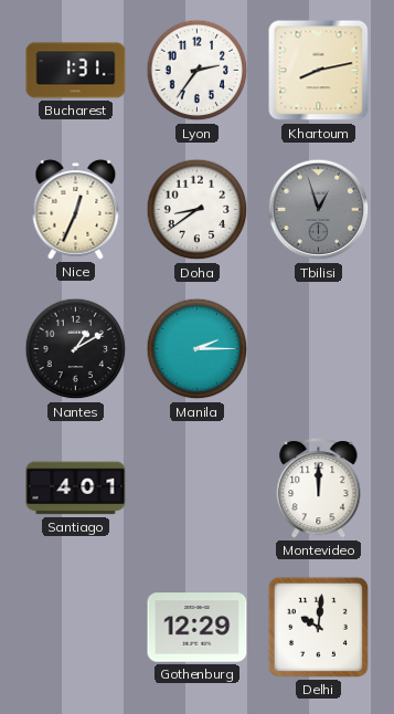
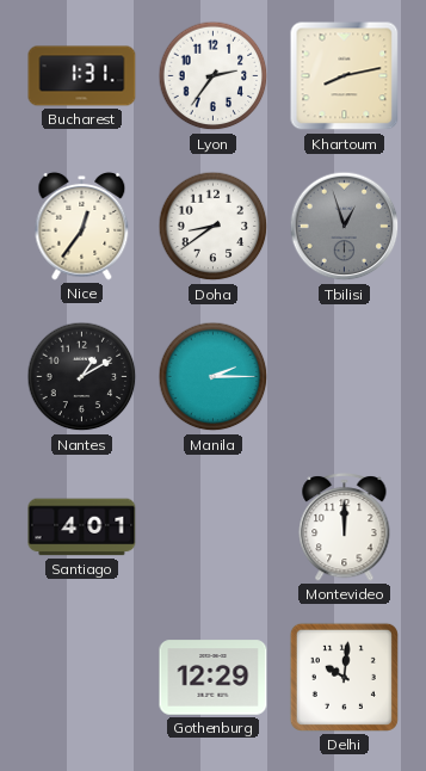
Nice: 12:34 -> 12:36 (82, 226)
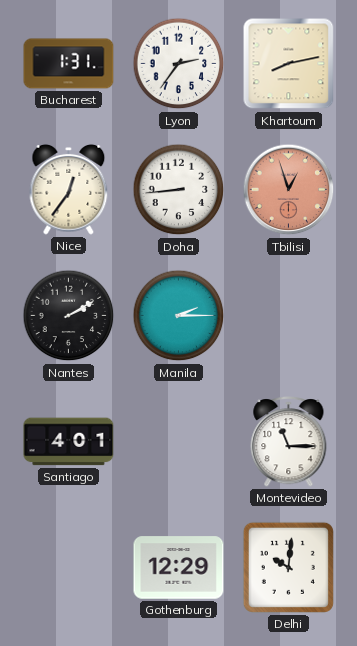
Doha: 8:39 -> 8:44 (179, 190)
Tbilisi dial: grey -> salmon (289, 190)
Nantes: 1:10 -> 2:10 (69, 316)
Montevideo: 12:00 -> 11:15 (289, 442)
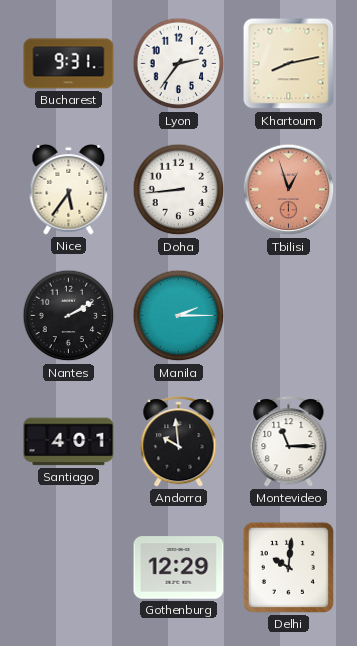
Bucharest: 1:31 -> 9:31 (69, 64)
Nice: 12:36 -> 5:36 (69, 189)
Andorra: none -> 9:59 (179, 442)
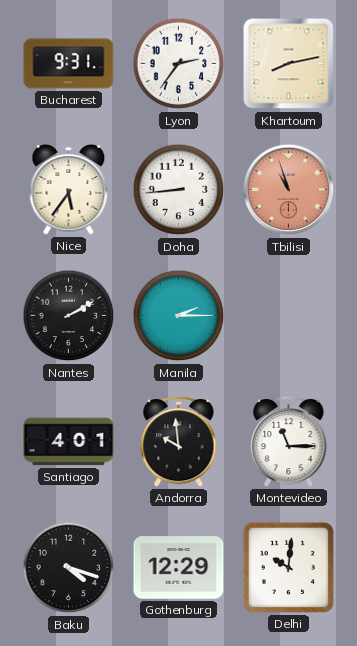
Tbilisi: 12:57 -> 10:57 (289, 190)
Baku: none -> 4:18 (69, 568)
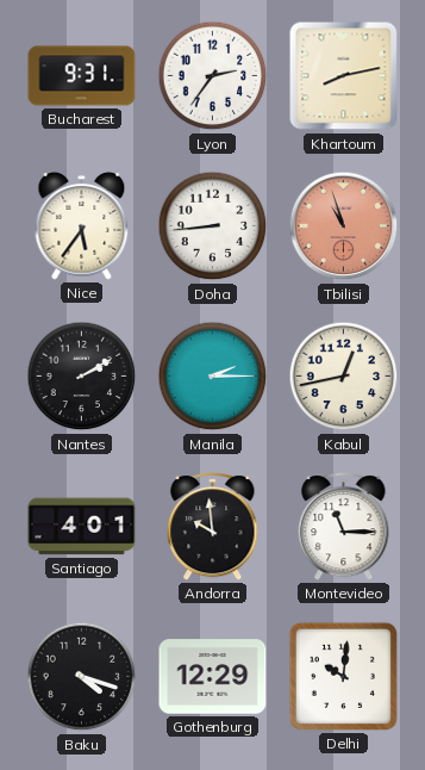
Kabul: none -> 12:43 (344, 377)
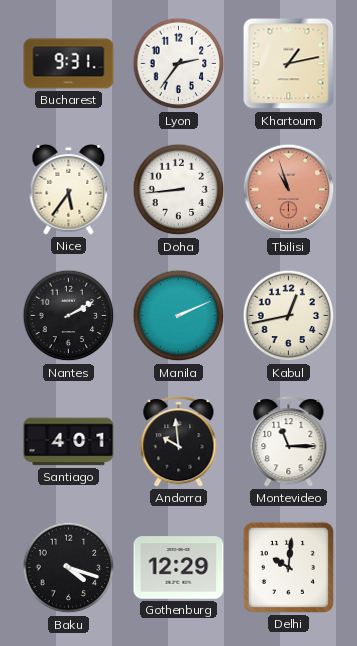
Khartoum: 8:13 -> 1:13 (289, 64)
Manila: 2:15 -> 2:11 (179, 316)
